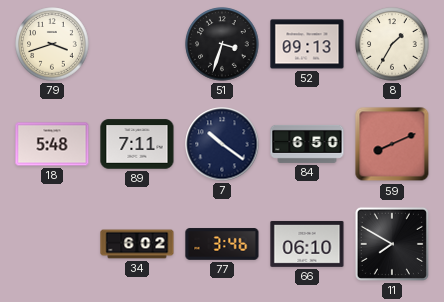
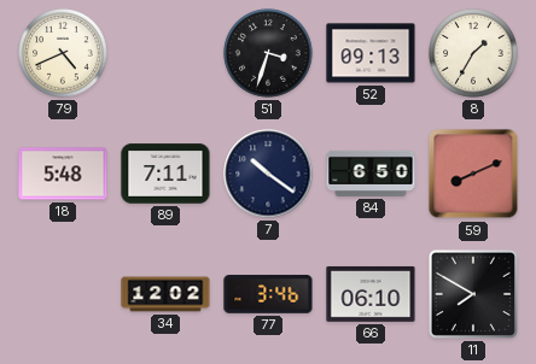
79: 3:42 -> 4:41 (63, 53)
34: 6:02 -> 12:02 (165, 294)
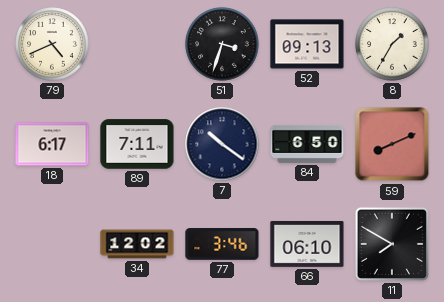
18: 5:48 -> 6:17 (52, 144)
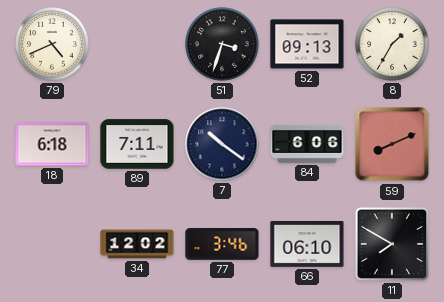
18: 6:17 -> 6:18 (52, 144)
84: 6:50 -> 6:06 (307, 144)
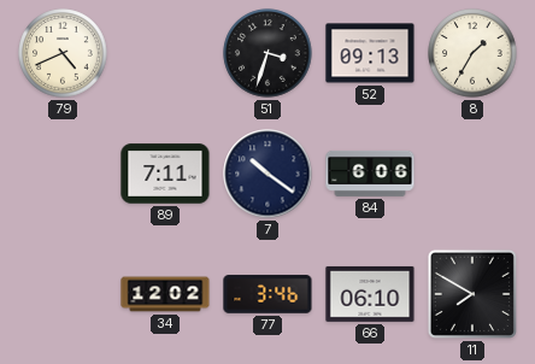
18: 6:18 -> none (52, 144)
59: 8:11 -> none (392, 144)
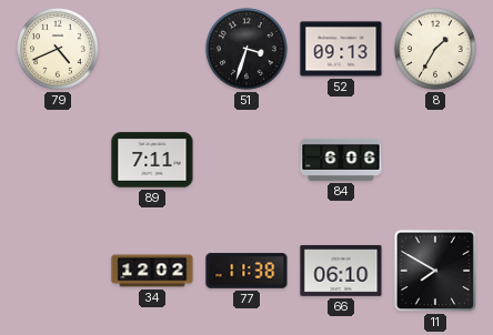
7: 10:21 -> none (267, 174)
77: 3:46 -> 11:38 (247, 271)
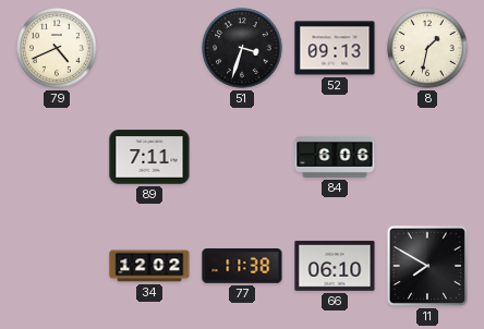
8: 1:35 -> 1:32 (427, 48)
